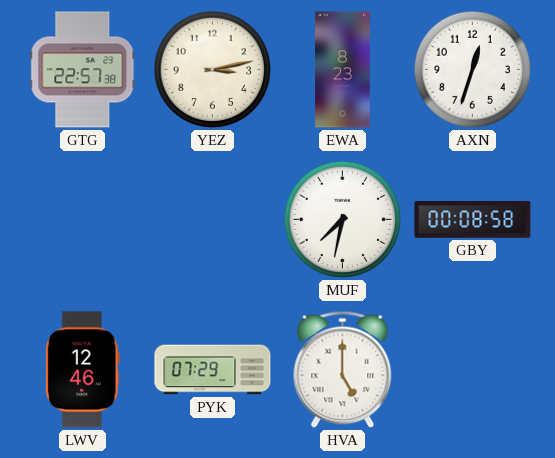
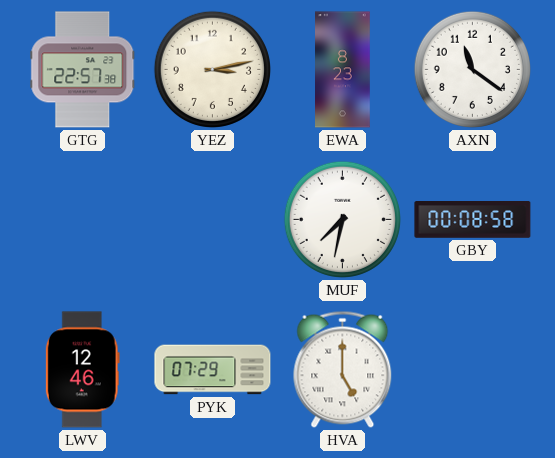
AXN: 12:33 -> 11:21 (472, 69)
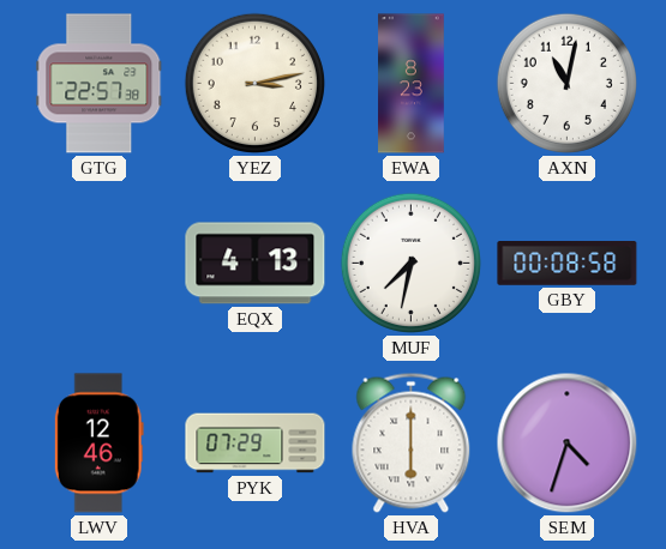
AXN: 11:21 -> 11:02 (566, 83)
EQX: none -> 4:13 (256, 264)
HVA: 5:00 -> 6:00 (412, 442)
SEM: none -> 4:33 (568, 444)
